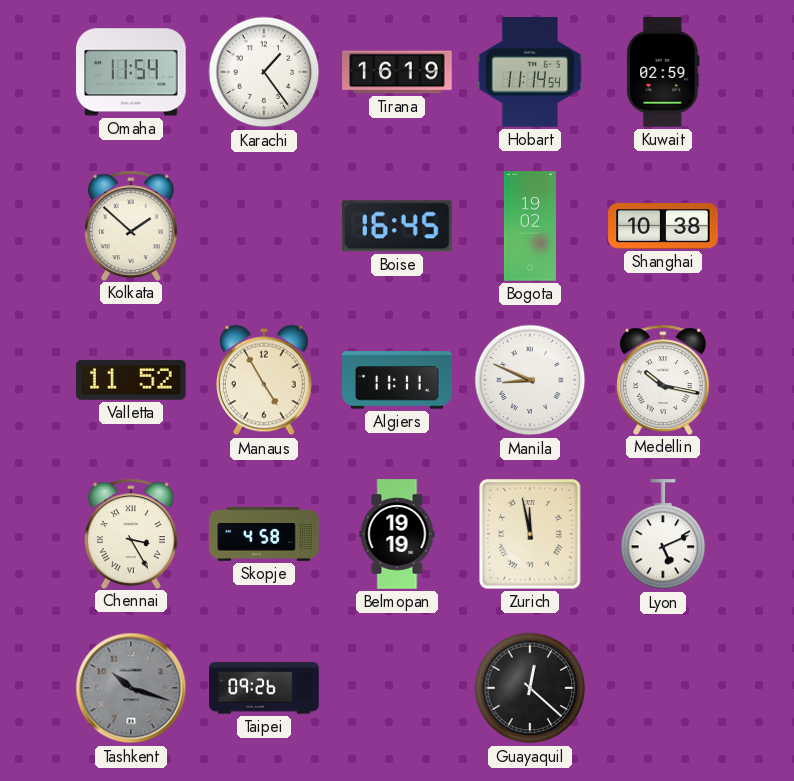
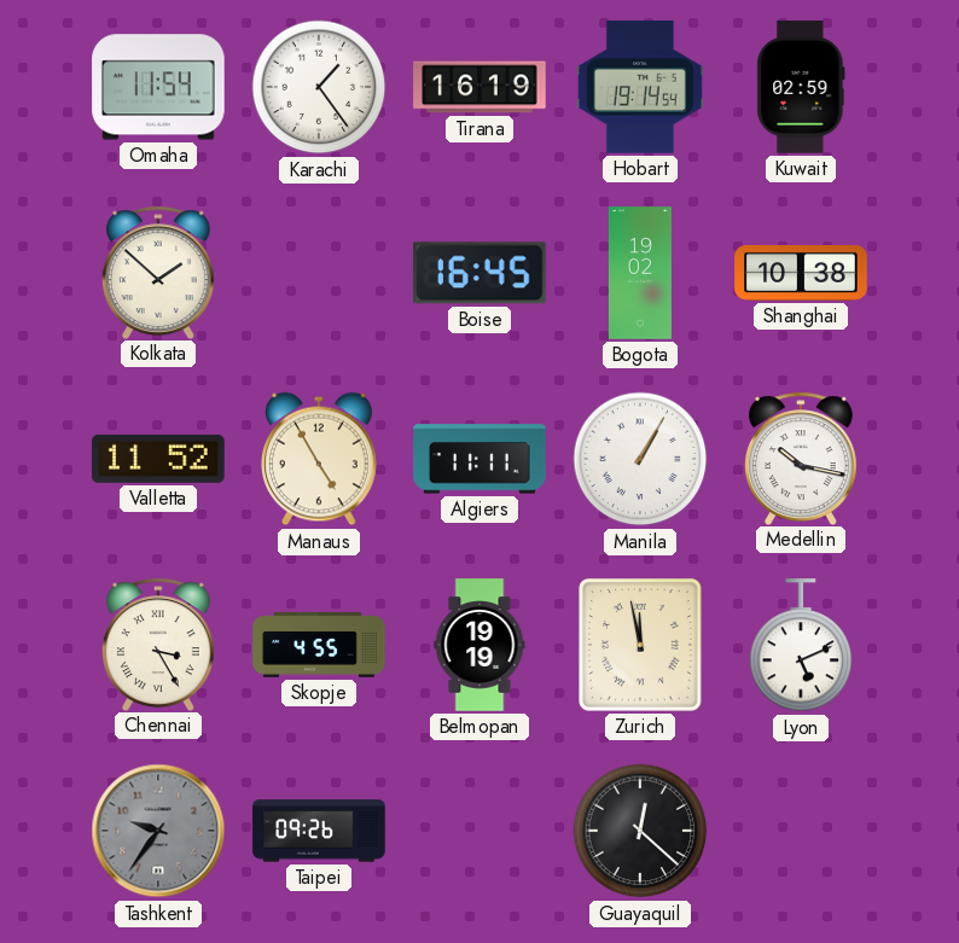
Hobart: 11:14 -> 19:14 (640, 87)
Manila: 8:49 -> 1:05 (640, 459)
Skopje: 4:58 -> 4:55 (319, 645)
Tashkent: 10:18 -> 9:36 (158, 831)
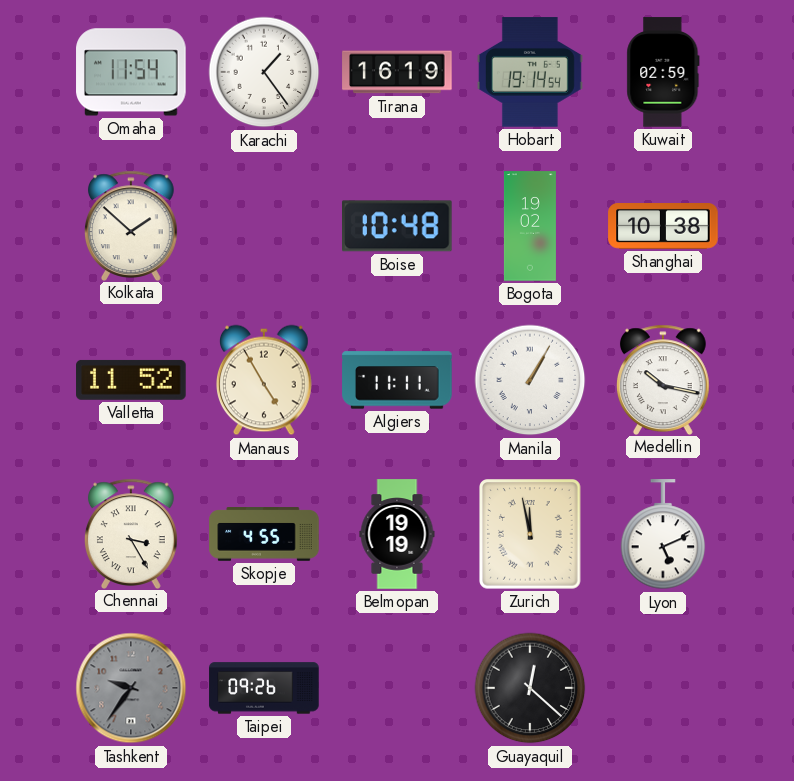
Boise: 16:45 -> 10:48 (398, 226)
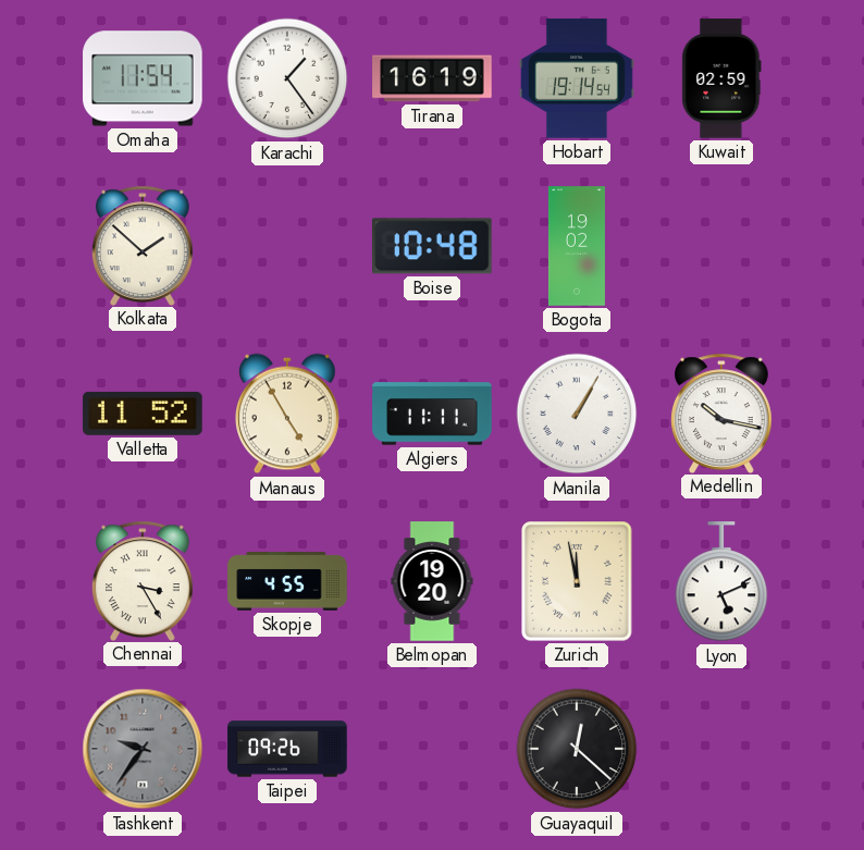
Shanghai: 10:38 -> none (663, 227)
Belmopan: 19:19 -> 19:20 (432, 581)
